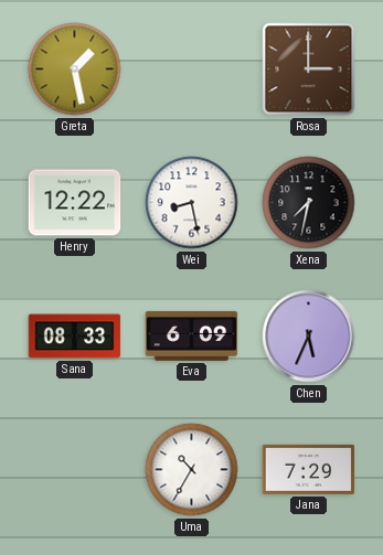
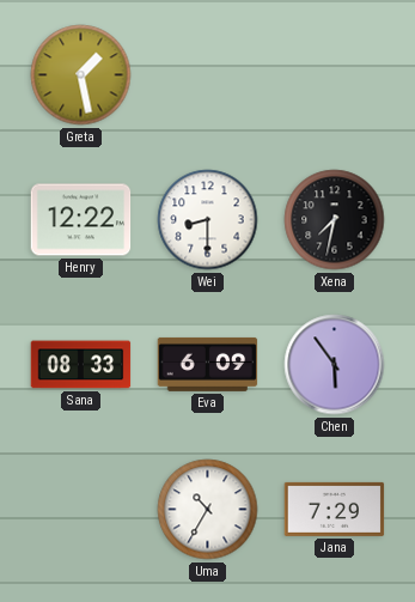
Rosa: 3:00 -> none (309, 70)
Wei: 8:28 -> 8:30 (208, 220)
Chen: 5:34 -> 5:54 (335, 365)
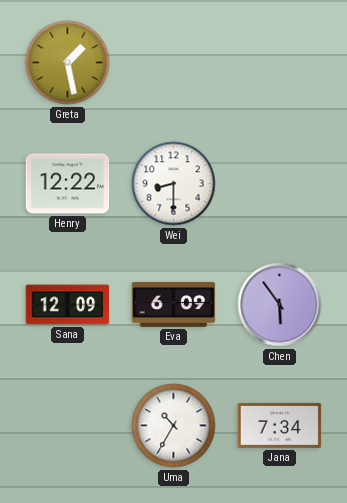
Xena: 7:32 -> none (335, 220)
Sana: 08:33 -> 12:09 (68, 305)
Jana: 7:29 -> 7:34 (280, 425)
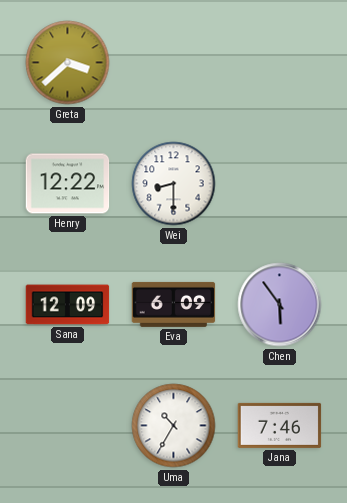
Greta: 1:28 -> 3:38 (68, 63)
Jana: 7:34 -> 7:46 (280, 425)
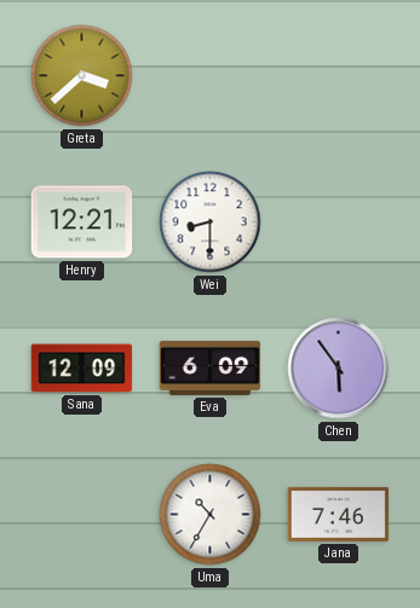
Henry: 12:22 -> 12:21 (82, 222)
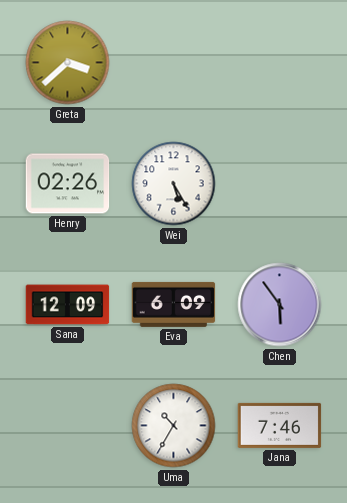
Henry: 12:21 -> 02:26 (68, 184)
Wei: 8:30 -> 5:25 (174, 184)
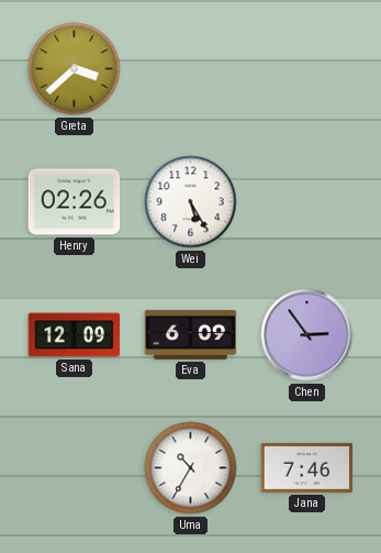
Chen: 5:54 -> 2:54 (307, 335)
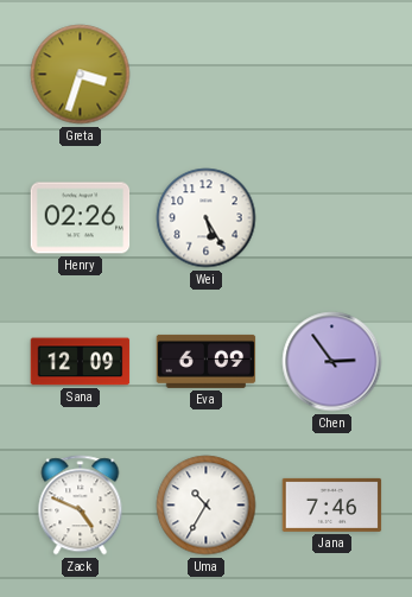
Greta: 3:38 -> 3:33 (81, 75)
Zack: none -> 4:49 (81, 506)
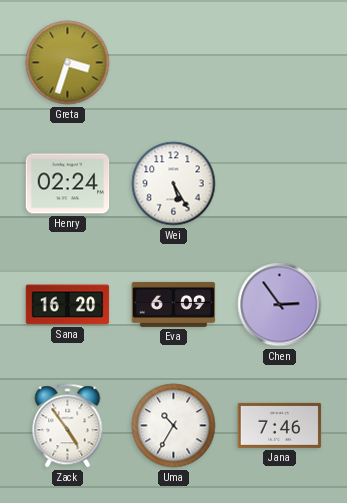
Henry: 02:26 -> 02:24 (68, 184)
Sana: 12:09 -> 16:20 (68, 305)
Zack: 4:49 -> 4:54 (68, 426)
